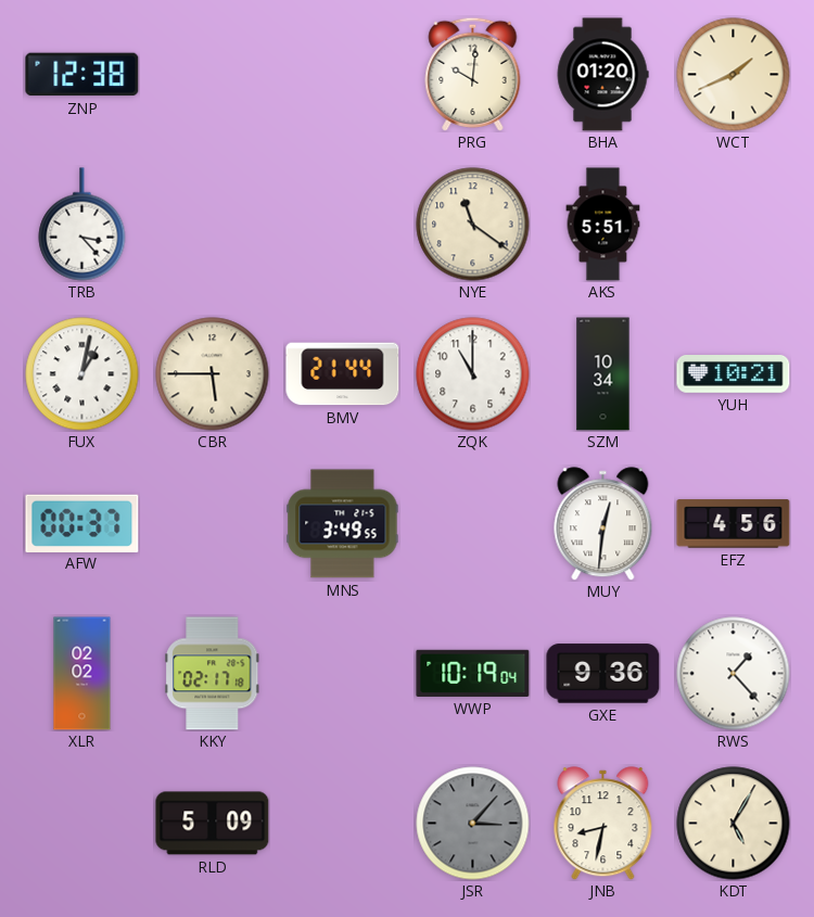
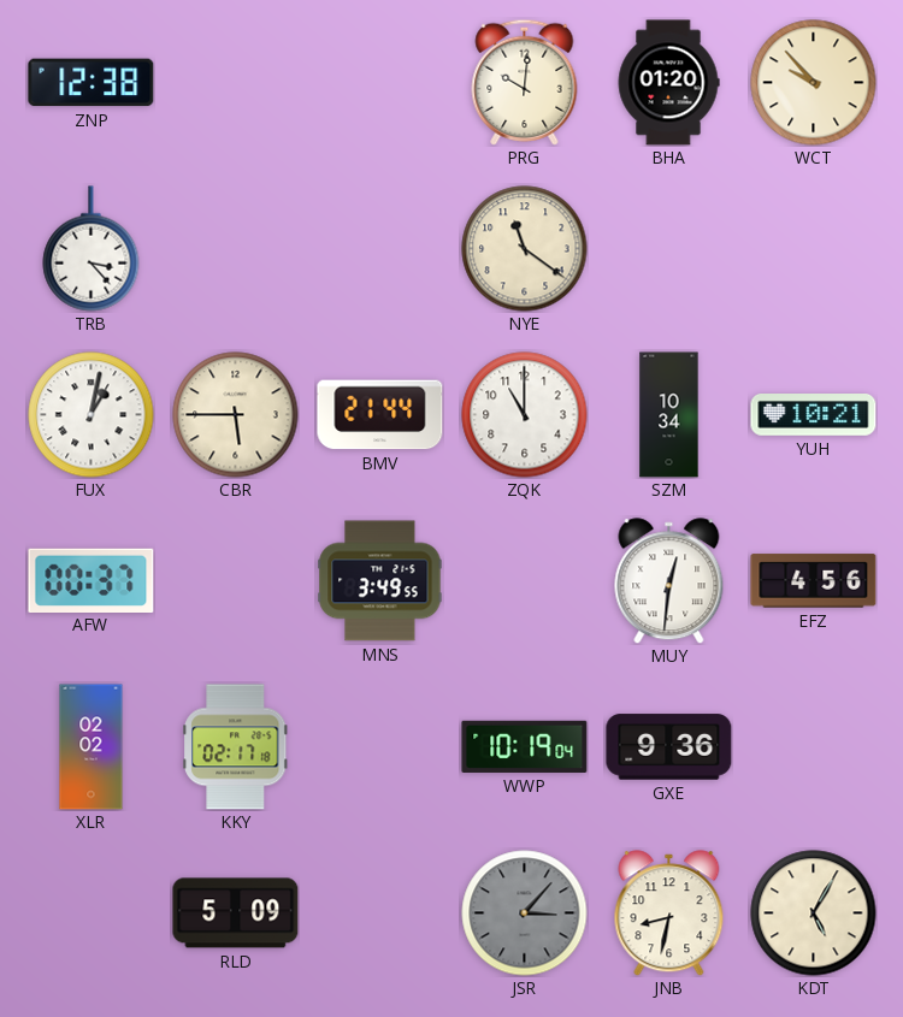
WCT: 1:41 -> 9:53 (814, 83)
AKS: 5:51 -> none (603, 225)
RWS: 1:23 -> none (734, 674)
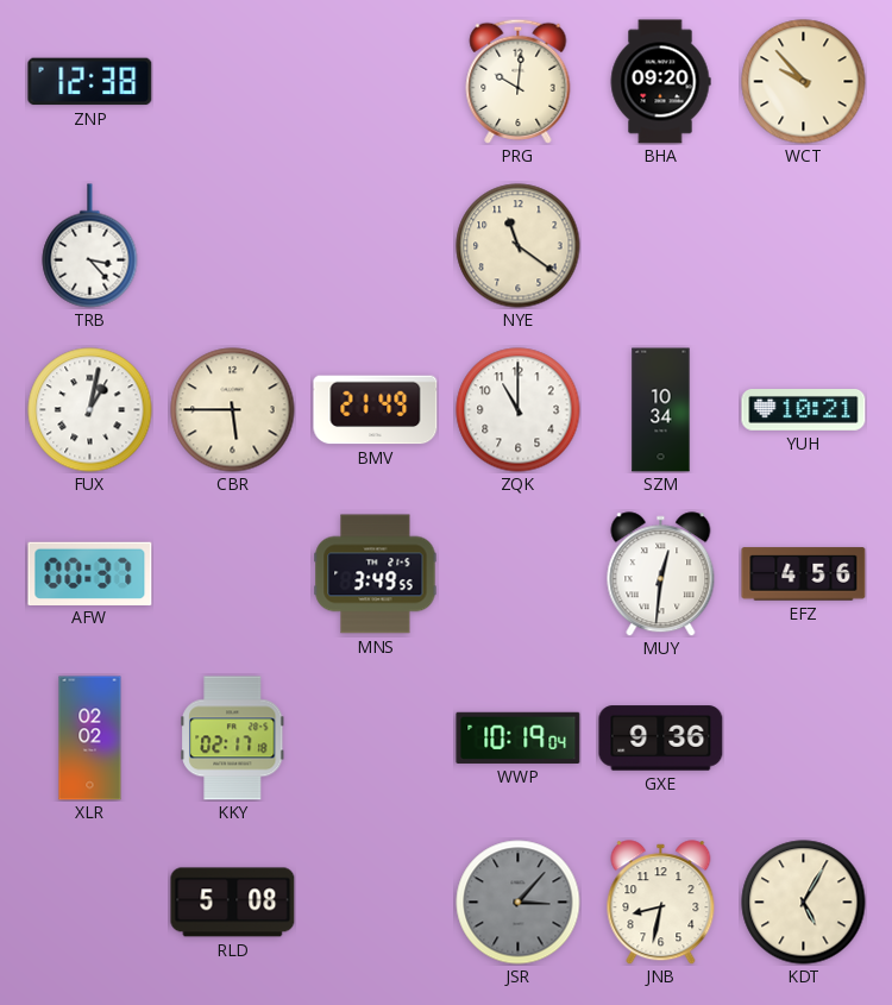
BHA: 01:20 -> 09:20 (660, 82)
BMV: 21:44 -> 21:49 (376, 410)
RLD: 5:09 -> 5:08 (233, 903)
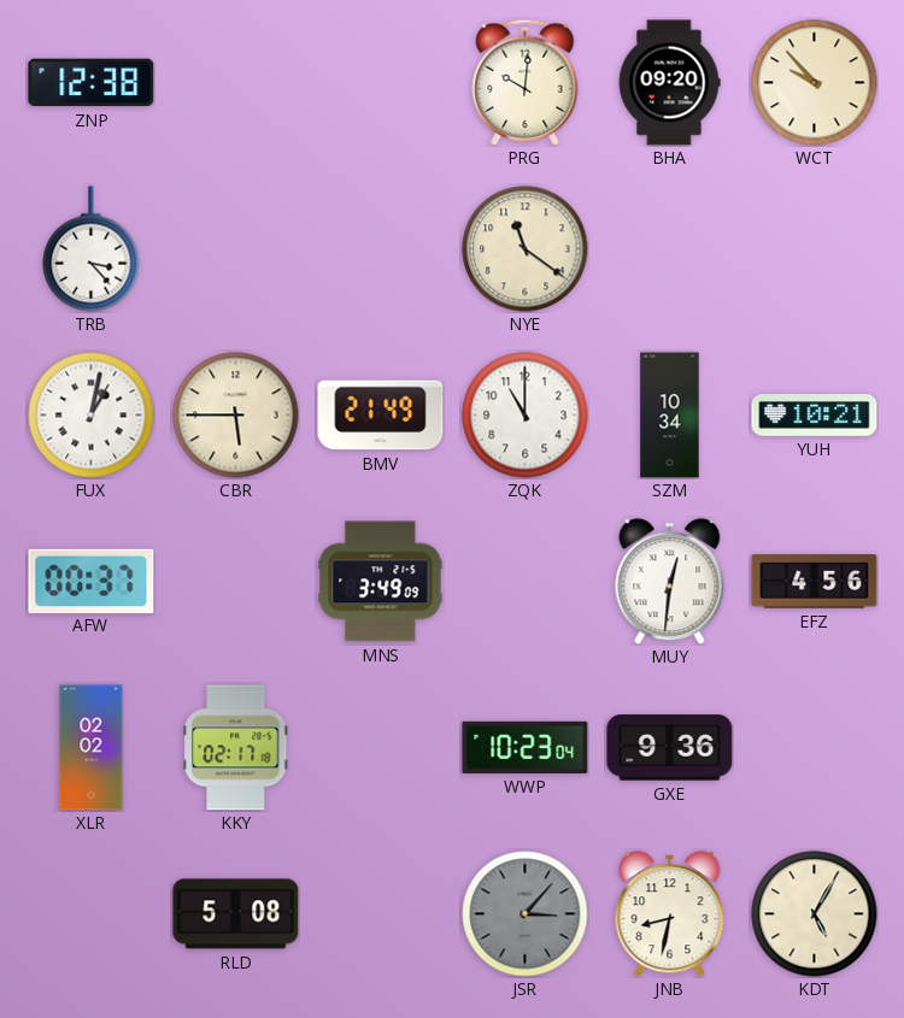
MNS: 3:49:55 -> 3:49:09 (381, 582)
WWP: 10:19 -> 10:23 (526, 747)
